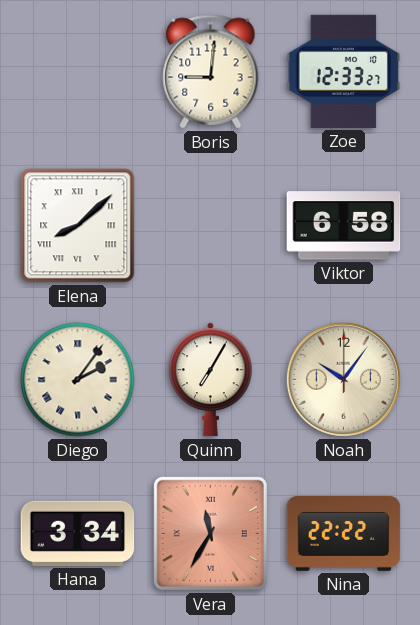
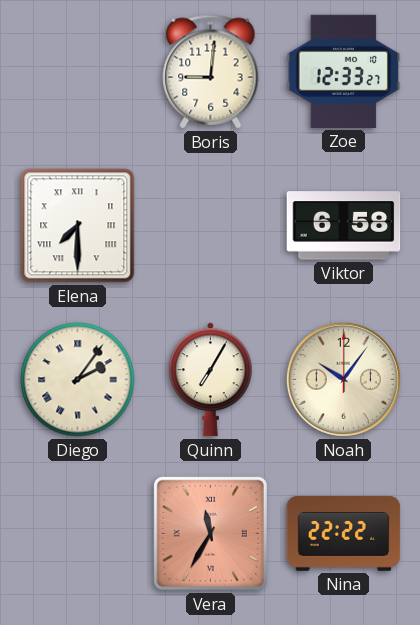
Elena: 8:08 -> 7:30 (78, 226)
Hana: 3:34 -> none (78, 533)
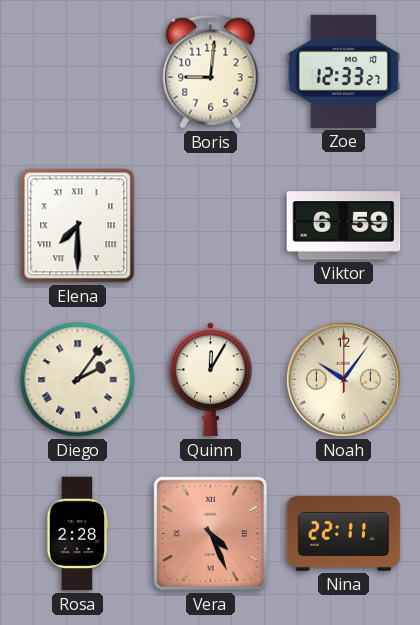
Viktor: 6:58 -> 6:59 (344, 226)
Quinn: 7:05 -> 12:05 (210, 380)
Rosa: none -> 2:28 (77, 534)
Vera: 11:35 -> 4:26 (210, 533)
Nina: 22:22 -> 22:11 (344, 533)
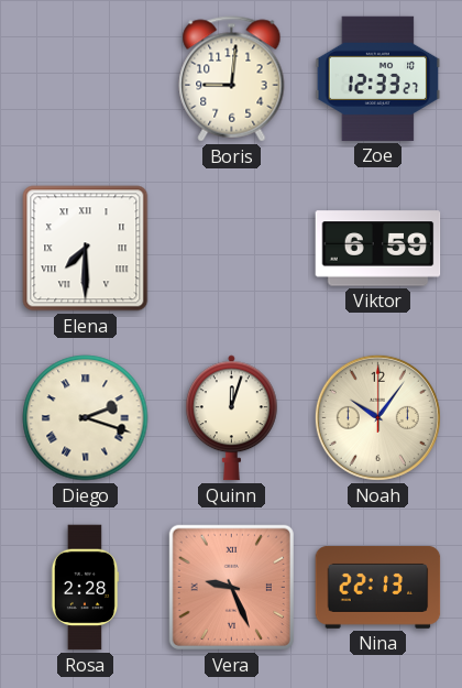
Diego: 2:06 -> 2:18 (86, 418)
Quinn: 12:05 -> 12:03 (231, 418)
Vera: 4:26 -> 9:26 (231, 587)
Nina: 22:11 -> 22:13 (378, 587)
